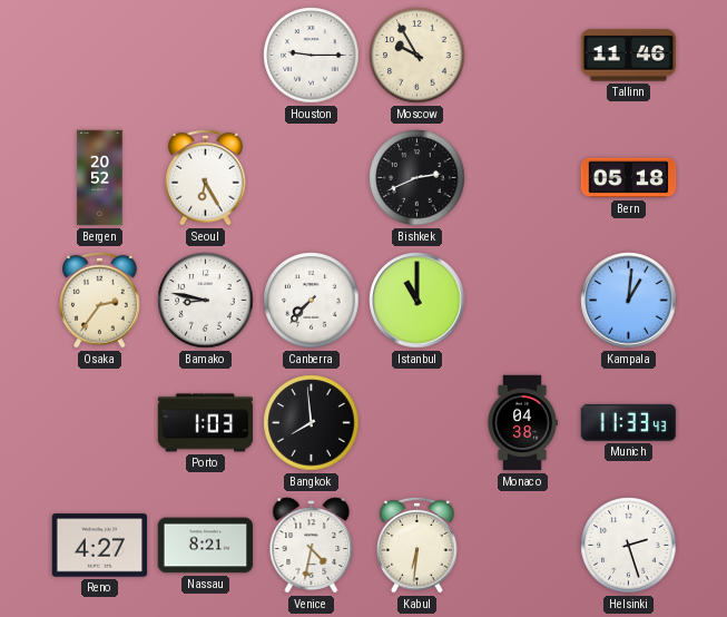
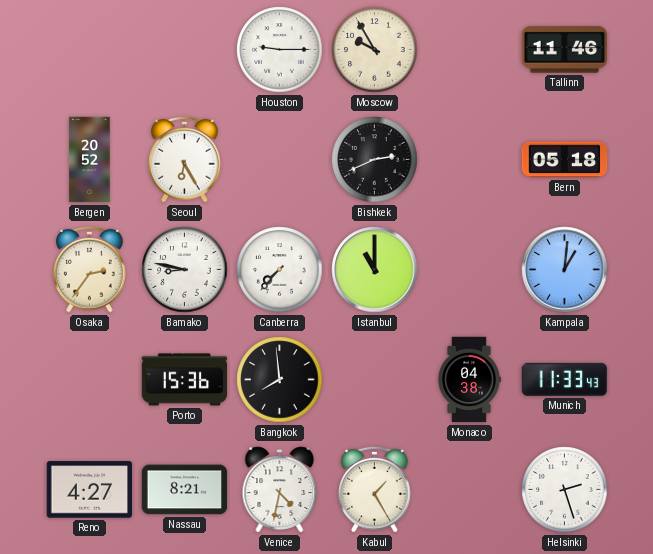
Porto: 1:03 -> 15:36 (185, 380)
Kabul: 6:31 -> 1:25 (375, 489)
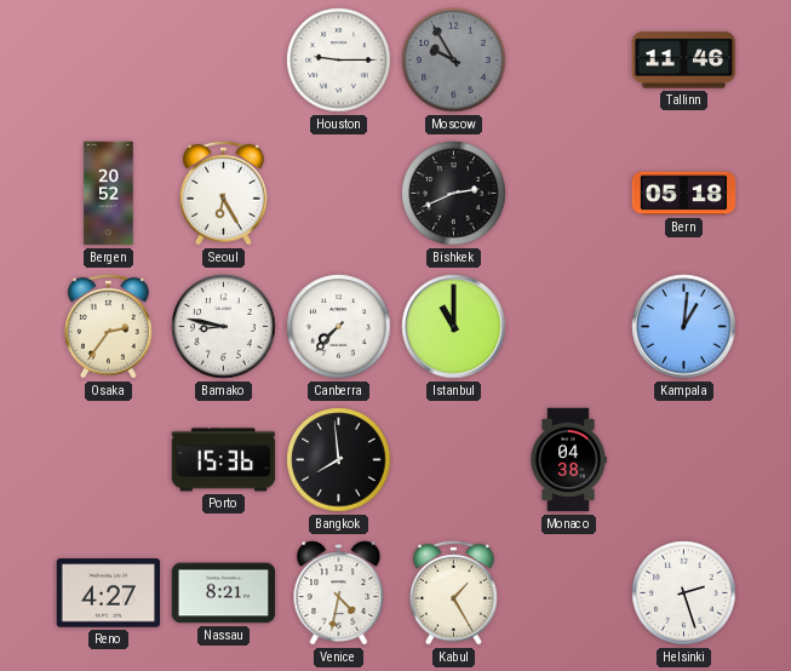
Moscow dial: cream -> grey (454, 61)
Munich: 11:33 -> none (565, 379)
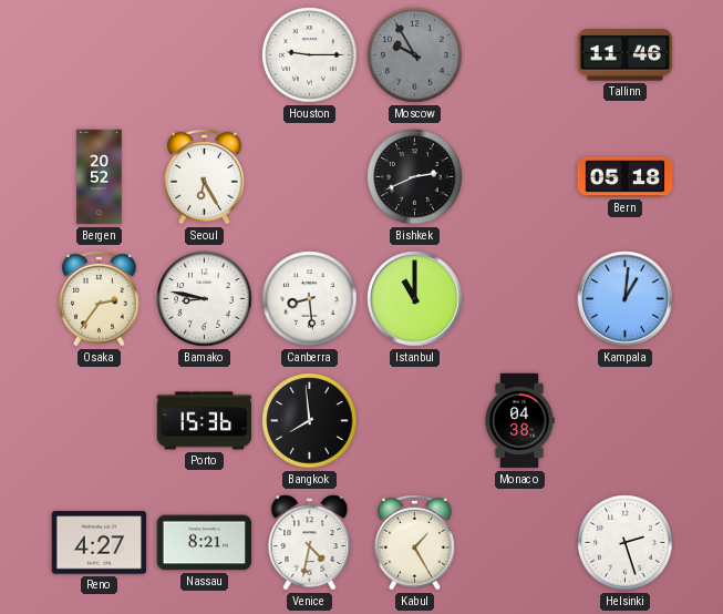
Canberra: 7:37 -> 8:29 (310, 299)
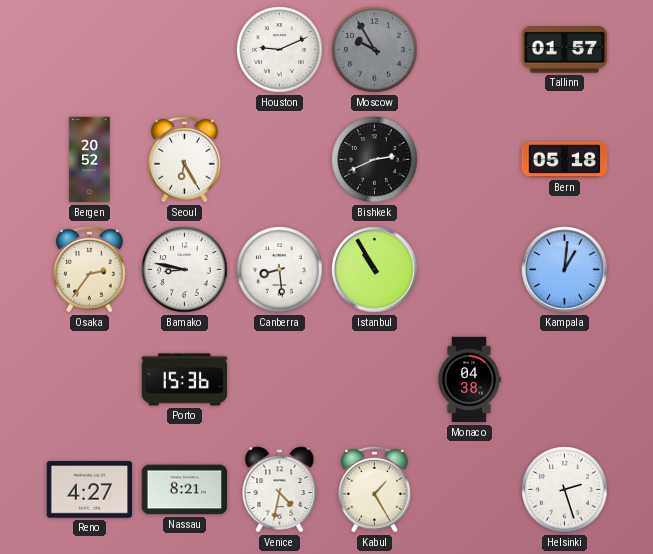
Houston: 9:15 -> 9:11 (280, 50)
Tallinn: 11:46 -> 01:57 (565, 50)
Istanbul: 11:00 -> 10:55 (375, 270)
Bangkok: 7:59 -> none (310, 421)
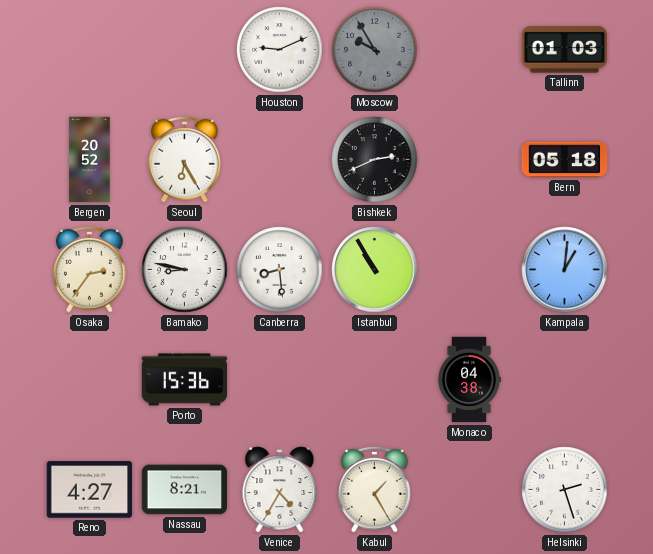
Tallinn: 01:57 -> 01:03 (565, 50)
Venice: 4:32 -> 4:35 (280, 490)
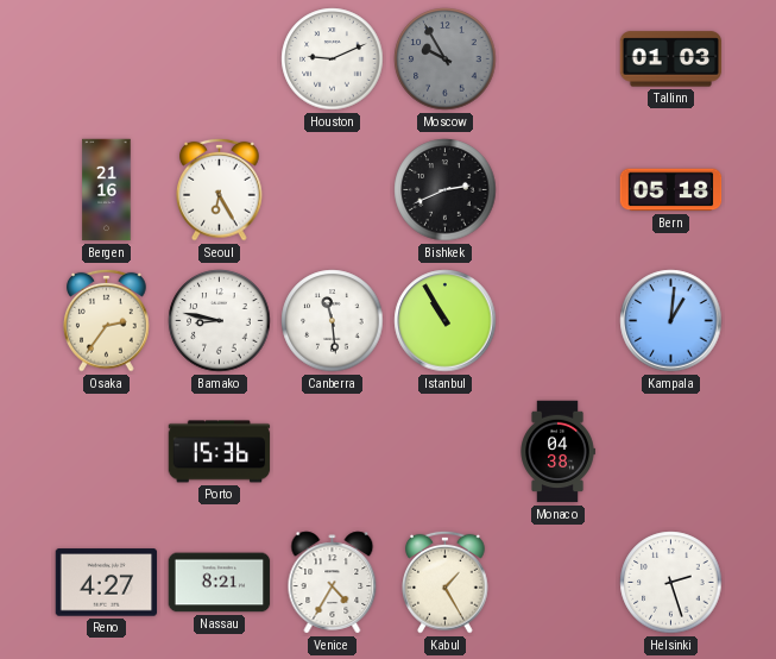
Bergen: 20:52 -> 21:16 (107, 190)
Canberra: 8:29 -> 11:29 (333, 321)
